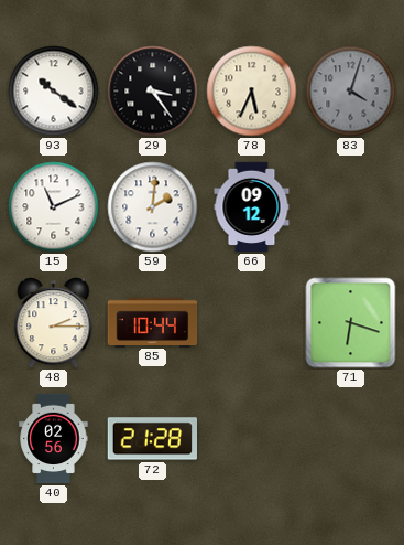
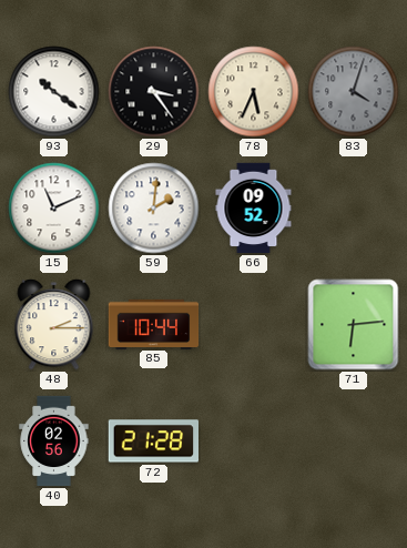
66: 09:12 -> 09:52 (254, 209)
71: 6:18 -> 6:14 (354, 325)
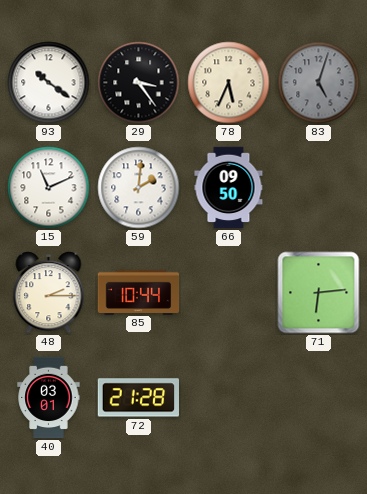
83: 4:03 -> 5:03 (319, 83)
66: 09:52 -> 09:50 (229, 188)
40: 02:56 -> 03:01 (49, 398)
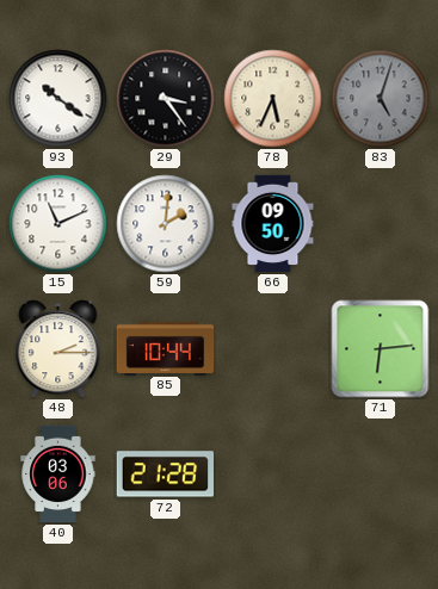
40: 03:01 -> 03:06 (58, 475)
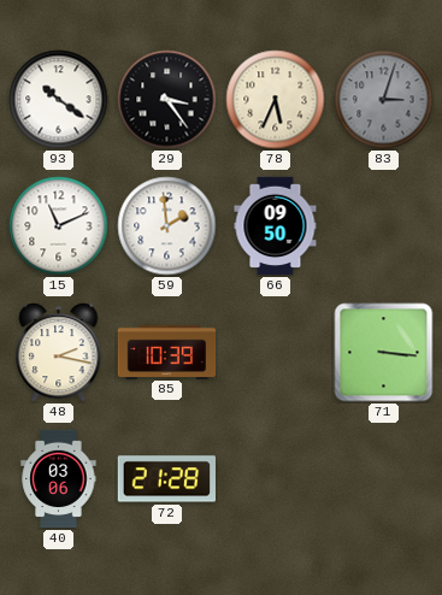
83: 5:03 -> 3:03 (384, 100)
59: 2:01 -> 1:59 (167, 226)
48: 2:15 -> 2:17 (59, 353)
85: 10:44 -> 10:39 (167, 352)
71: 6:14 -> 3:16 (384, 353)
